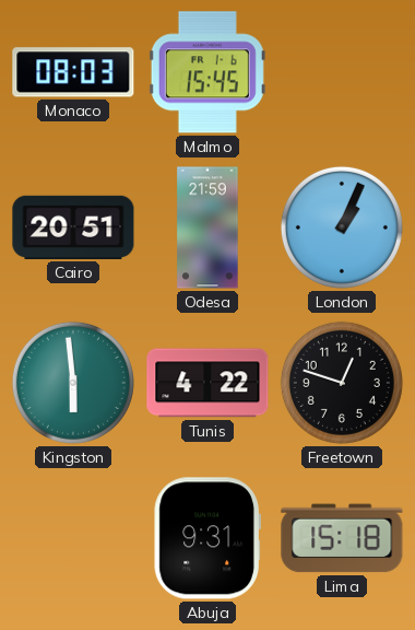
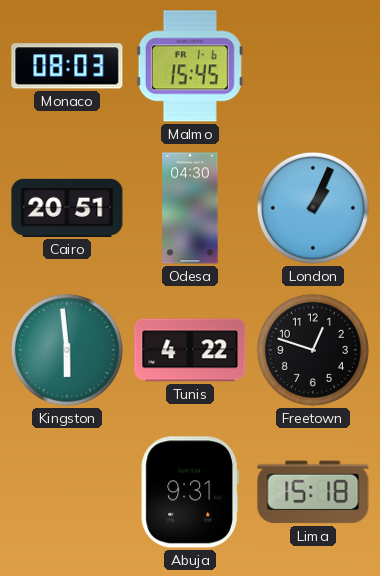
Odesa: 21:59 -> 04:30 (190, 208)
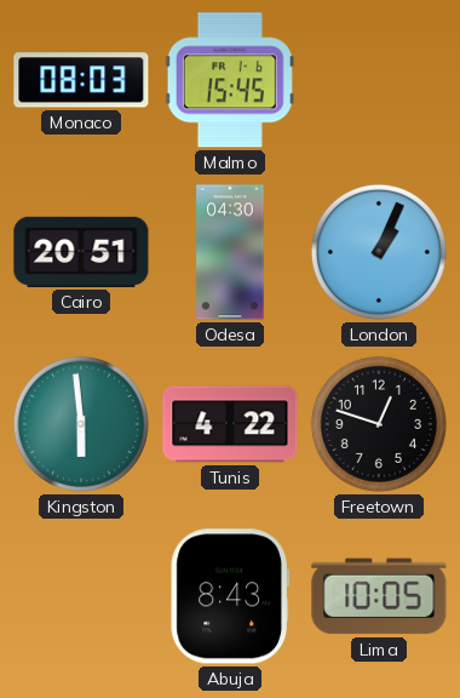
Abuja: 9:31 -> 8:43 (230, 596)
Lima: 15:18 -> 10:05 (379, 596)
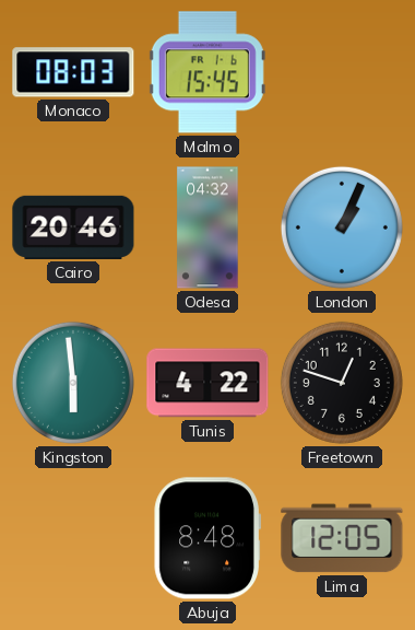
Cairo: 20:51 -> 20:46 (73, 227)
Odesa: 04:30 -> 04:32 (207, 227)
Abuja: 8:43 -> 8:48 (207, 538)
Lima: 10:05 -> 12:05 (342, 538)
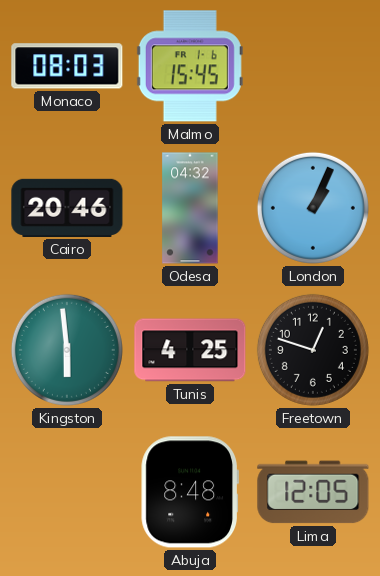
Tunis: 4:22 -> 4:25 (190, 350)
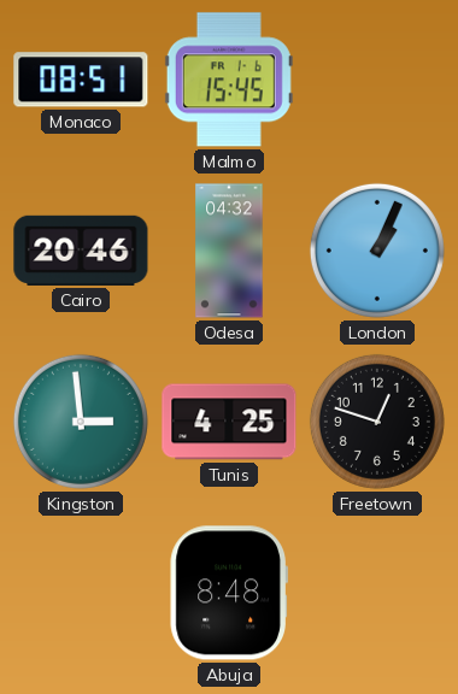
Monaco: 08:03 -> 08:51 (81, 80)
Kingston: 5:59 -> 2:59 (81, 422)
Lima: 12:05 -> none (313, 492)
